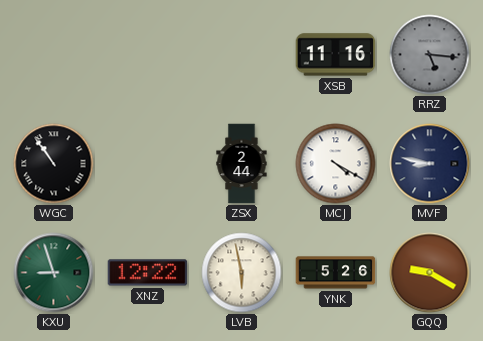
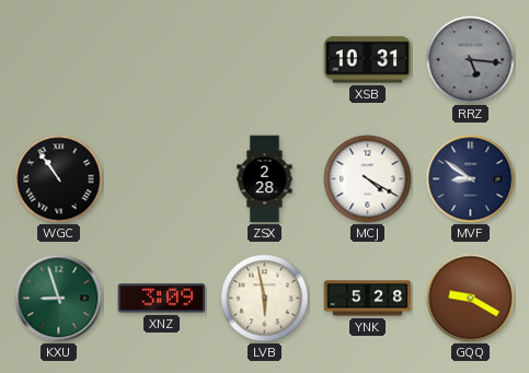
XSB: 11:16 -> 10:31 (368, 60)
ZSX: 2:44 -> 2:28 (265, 179)
MVF: 8:47 -> 8:51 (471, 179)
XNZ: 12:22 -> 3:09 (162, 299)
YNK: 5:26 -> 5:28 (368, 299)
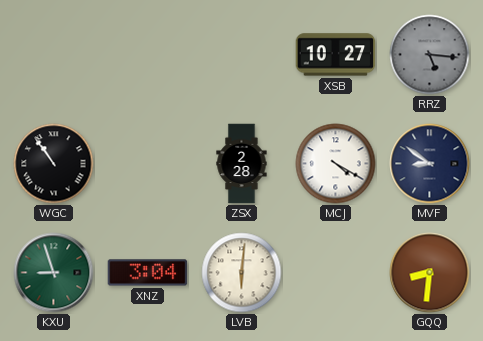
XSB: 10:31 -> 10:27 (336, 55)
XNZ: 3:09 -> 3:04 (148, 273)
LVB: 5:58 -> 6:01 (242, 273)
YNK: 5:28 -> none (368, 299)
GQQ: 9:20 -> 8:31 (430, 273)
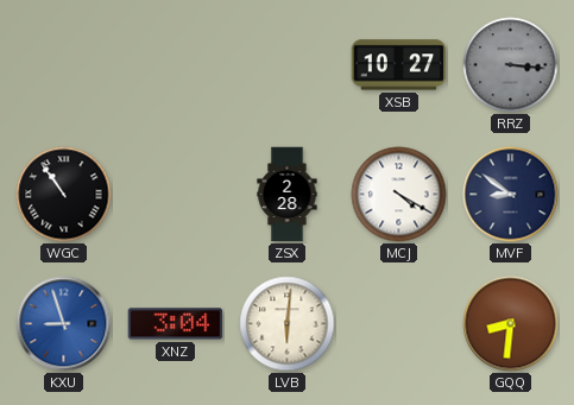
RRZ: 5:16 -> 3:16 (511, 65)
KXU dial: green -> blue (64, 324)
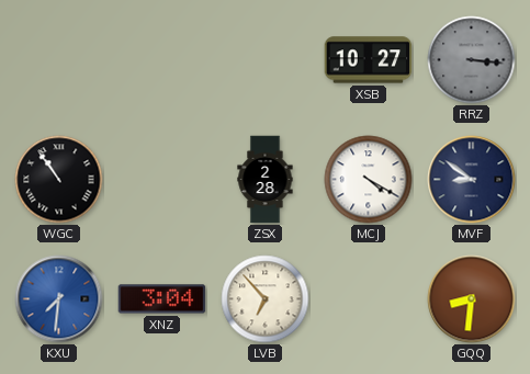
KXU: 8:57 -> 7:31 (59, 299)
LVB: 6:01 -> 6:53 (266, 299)
